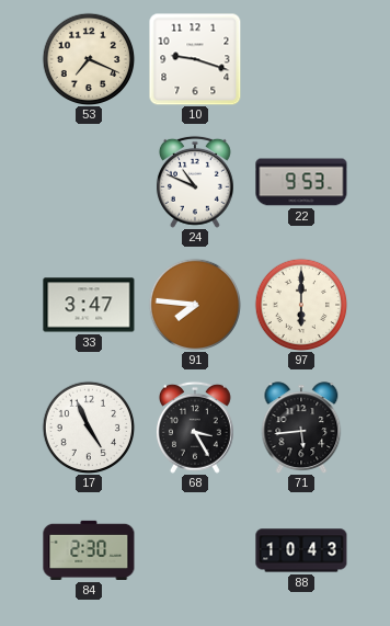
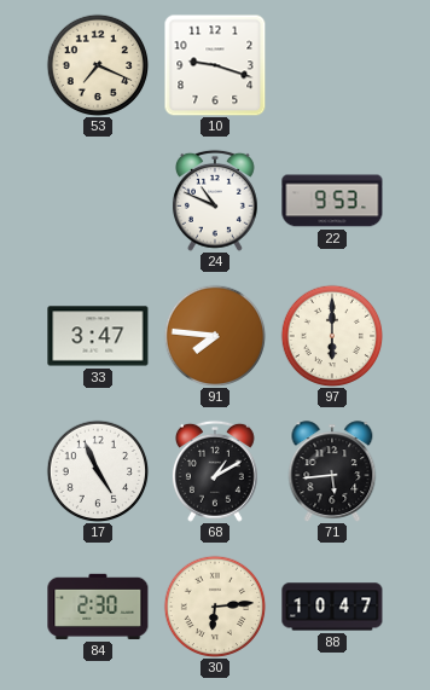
68: 3:25 -> 1:10 (215, 471)
30: none -> 6:14 (215, 607)
88: 10:43 -> 10:47 (332, 607)
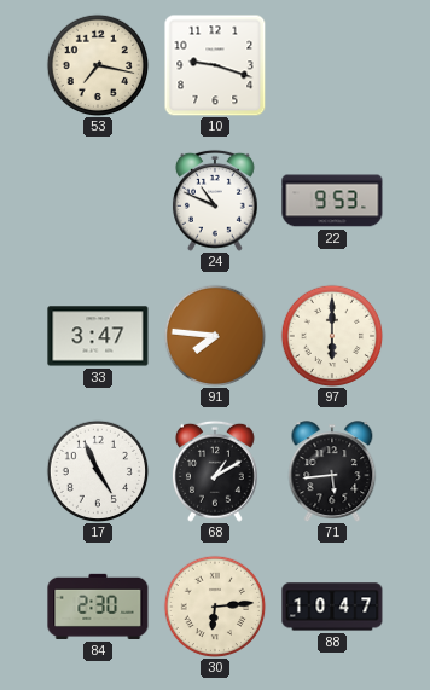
53: 7:19 -> 7:17 (98, 65)
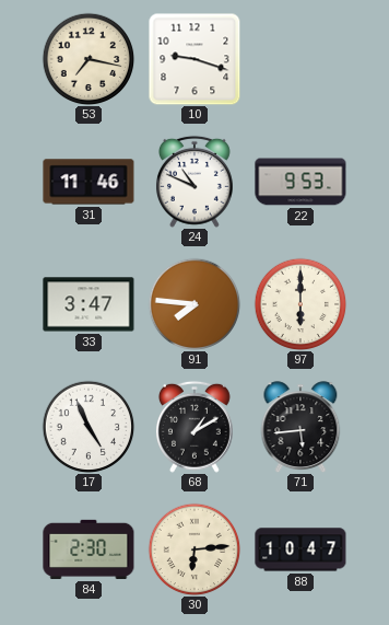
31: none -> 11:46 (89, 182)
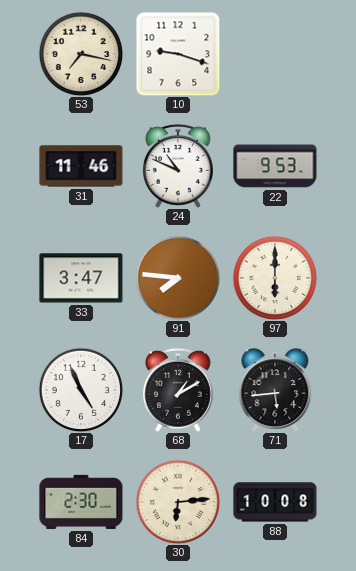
88: 10:47 -> 10:08 (275, 502)
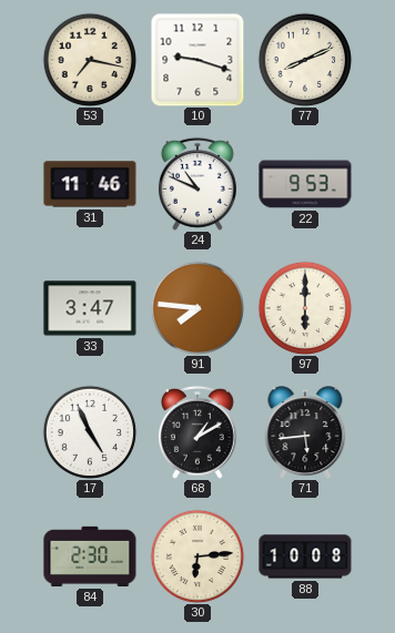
77: none -> 8:11 (305, 60)
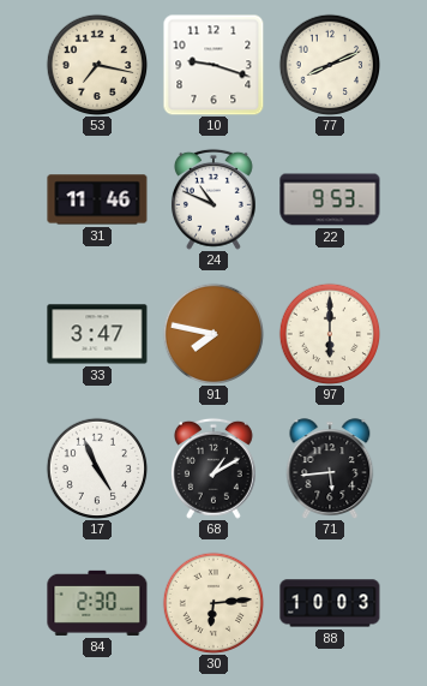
91: 7:46 -> 7:47 (213, 334)
88: 10:08 -> 10:03 (330, 603)
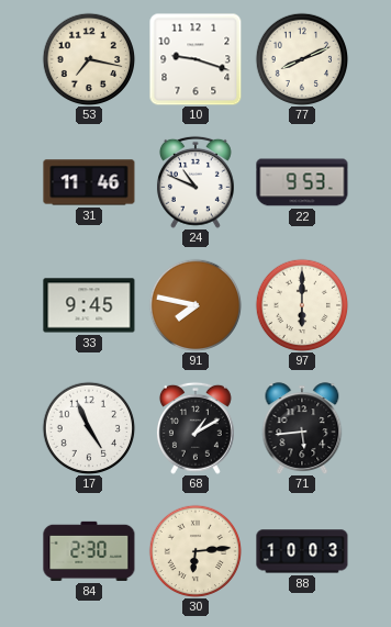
33: 3:47 -> 9:45 (89, 305)
